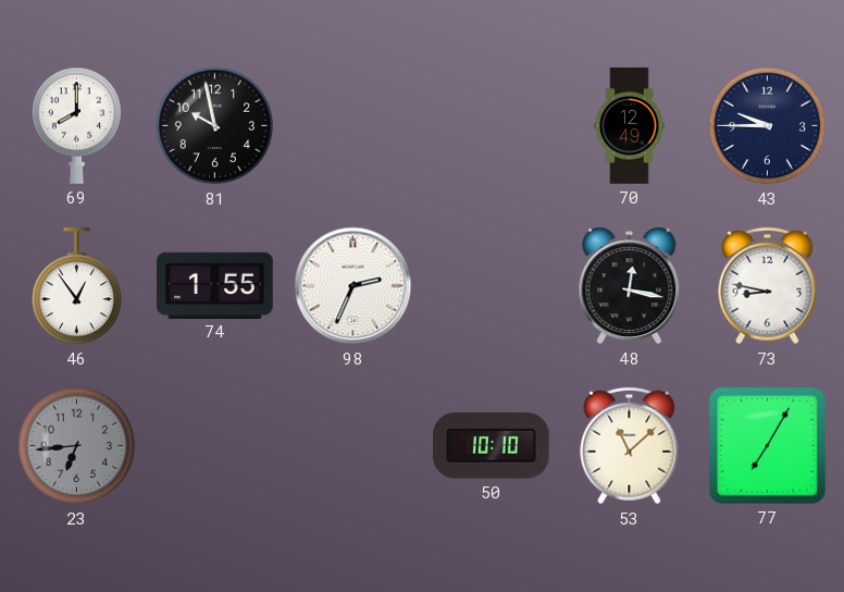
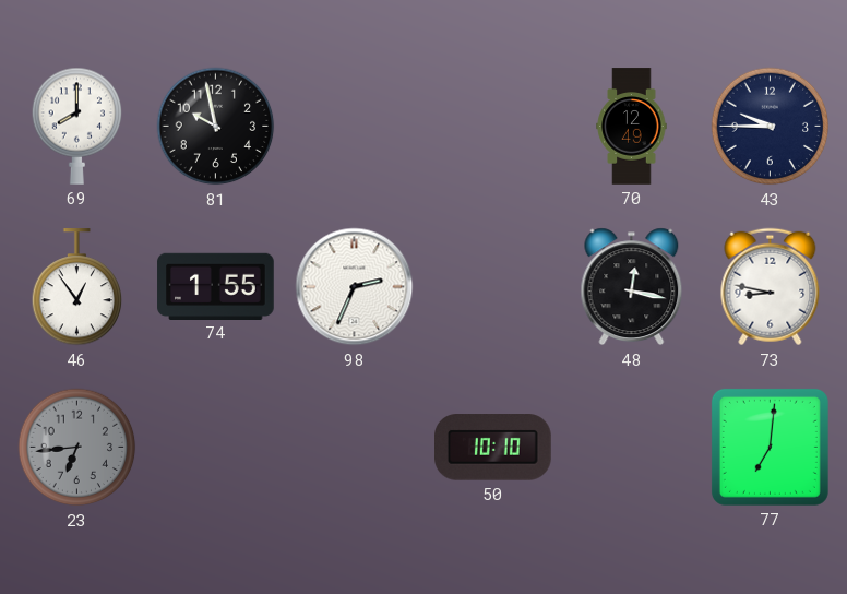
53: 11:08 -> none (630, 446)
77: 7:05 -> 7:01 (770, 447)
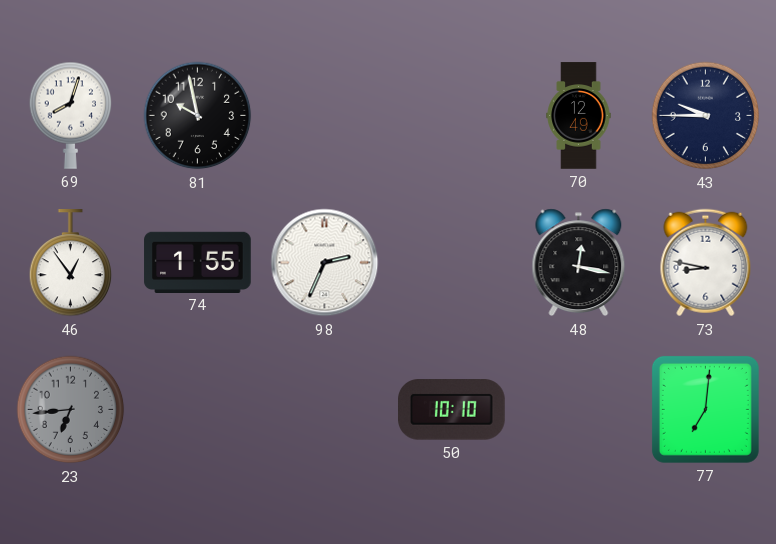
69: 8:00 -> 8:03 (71, 115)
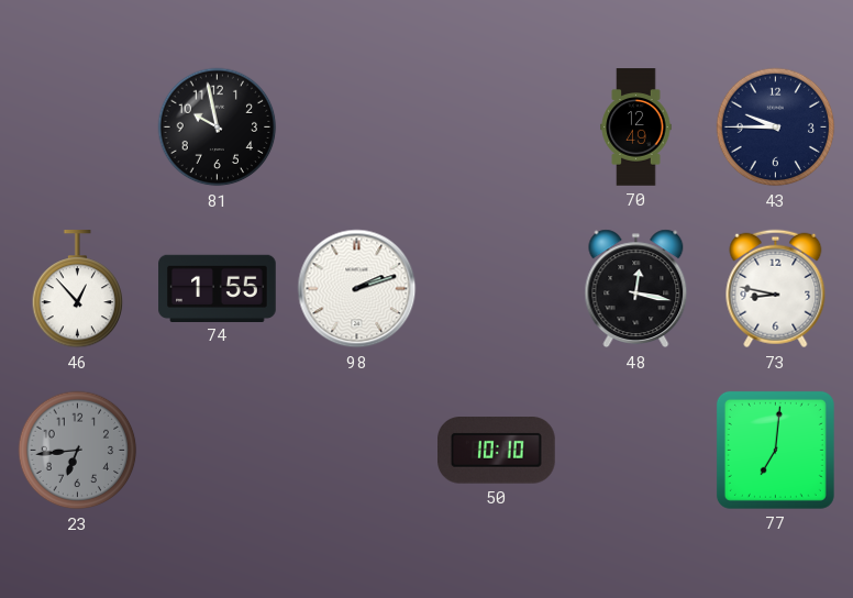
69: 8:03 -> none (71, 115)
46: 12:54 -> 12:53 (78, 289)
98: 2:34 -> 2:12 (357, 289)
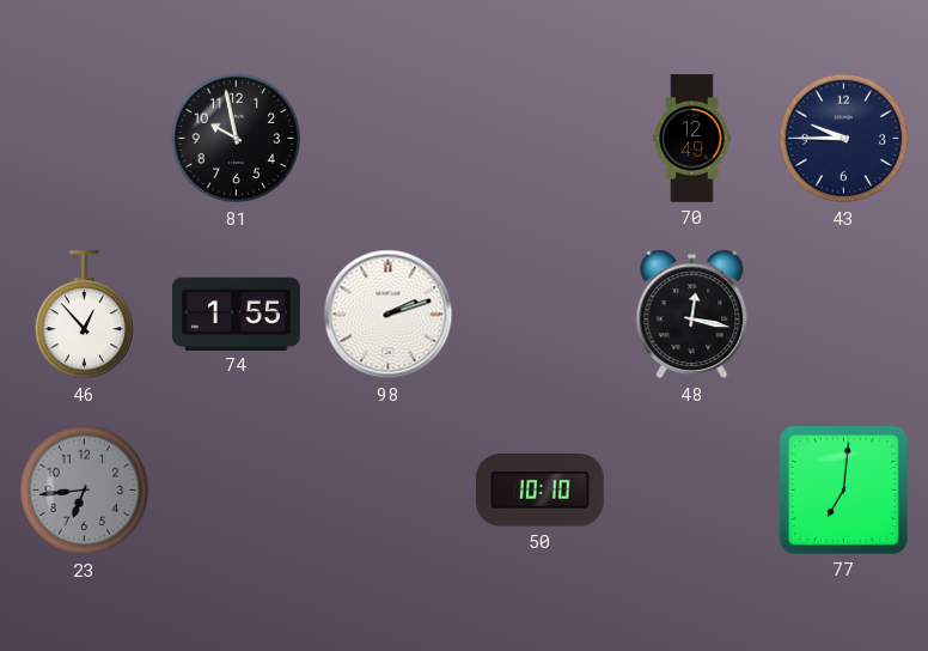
73: 8:47 -> none (776, 289)
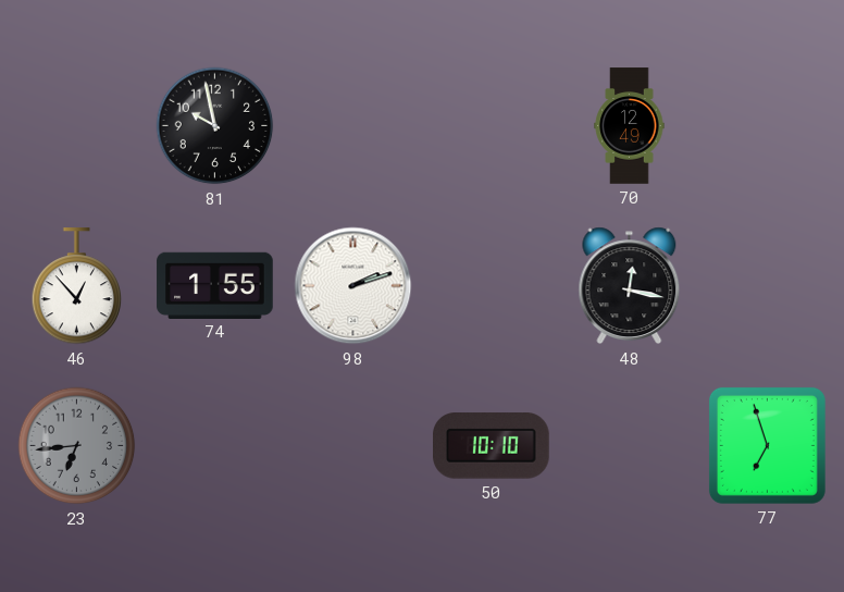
43: 9:45 -> none (844, 139)
77: 7:01 -> 6:57 (767, 445)
